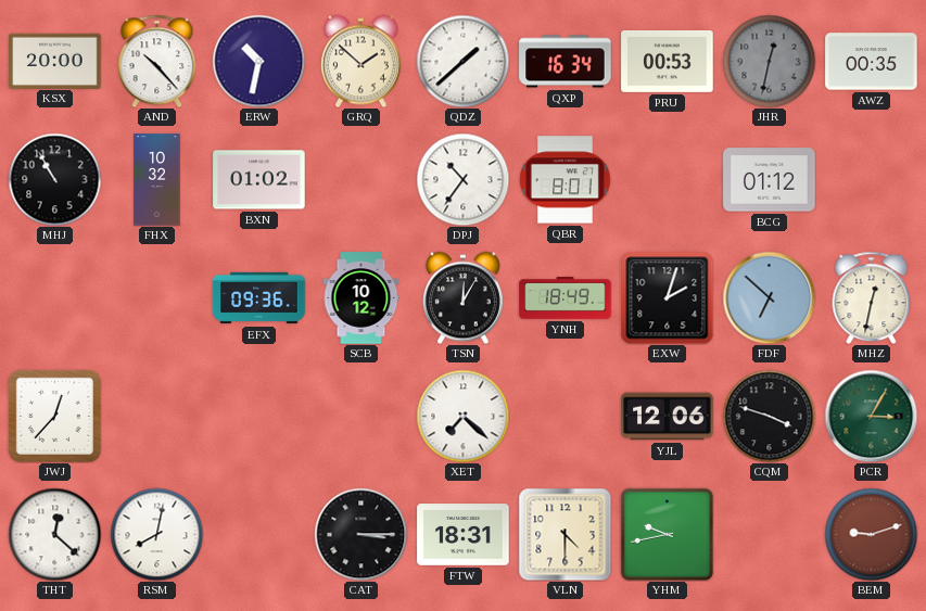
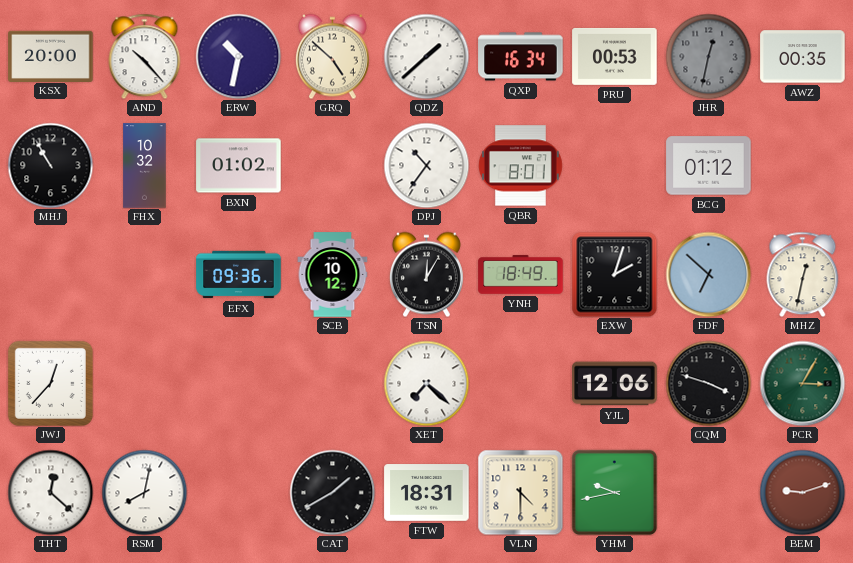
GRQ: 1:52 -> 4:52 (332, 56)
CAT: 3:15 -> 1:40 (332, 492)
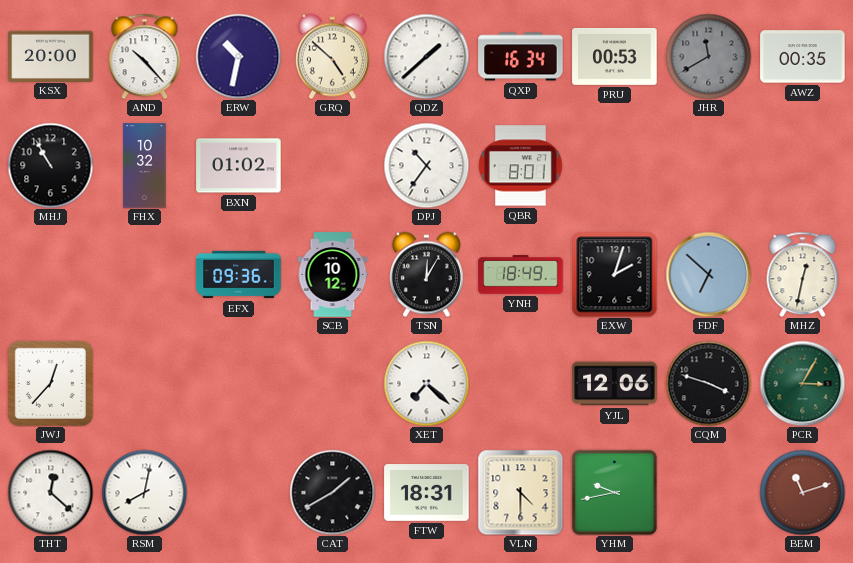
JHR: 12:32 -> 11:40 (708, 56)
BCG: 01:12 -> none (709, 166)
BEM: 9:12 -> 11:12 (802, 492)
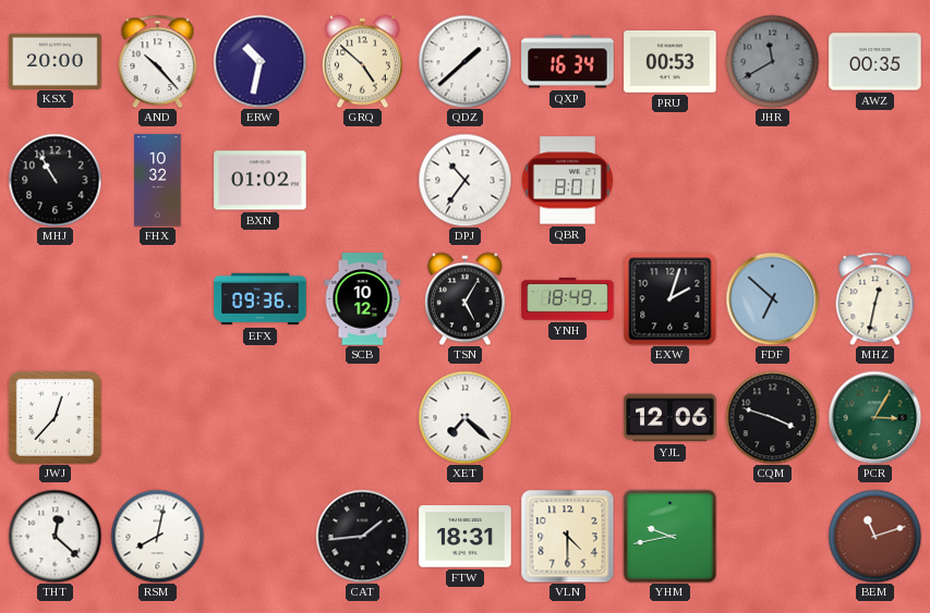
TSN: 12:05 -> 5:05 (464, 298)
CAT: 1:40 -> 1:44 (362, 536)
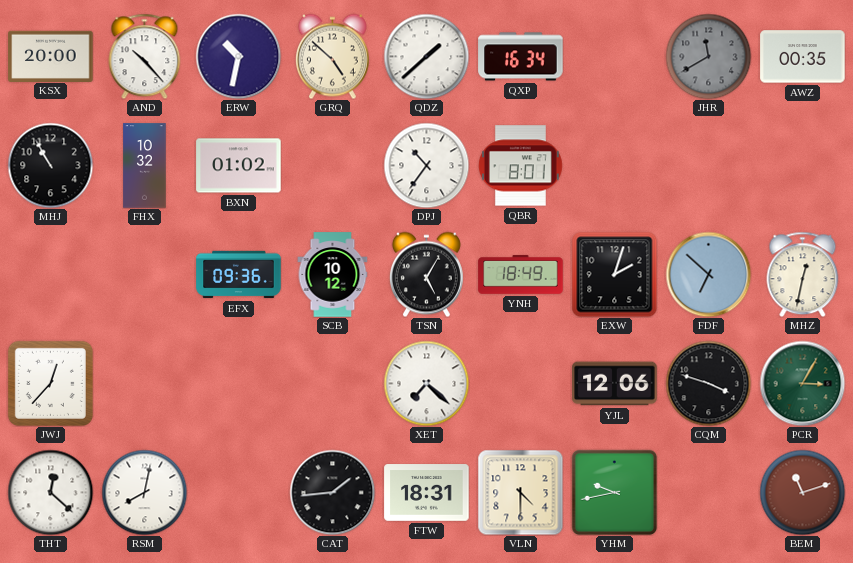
PRU: 00:53 -> none (671, 61)
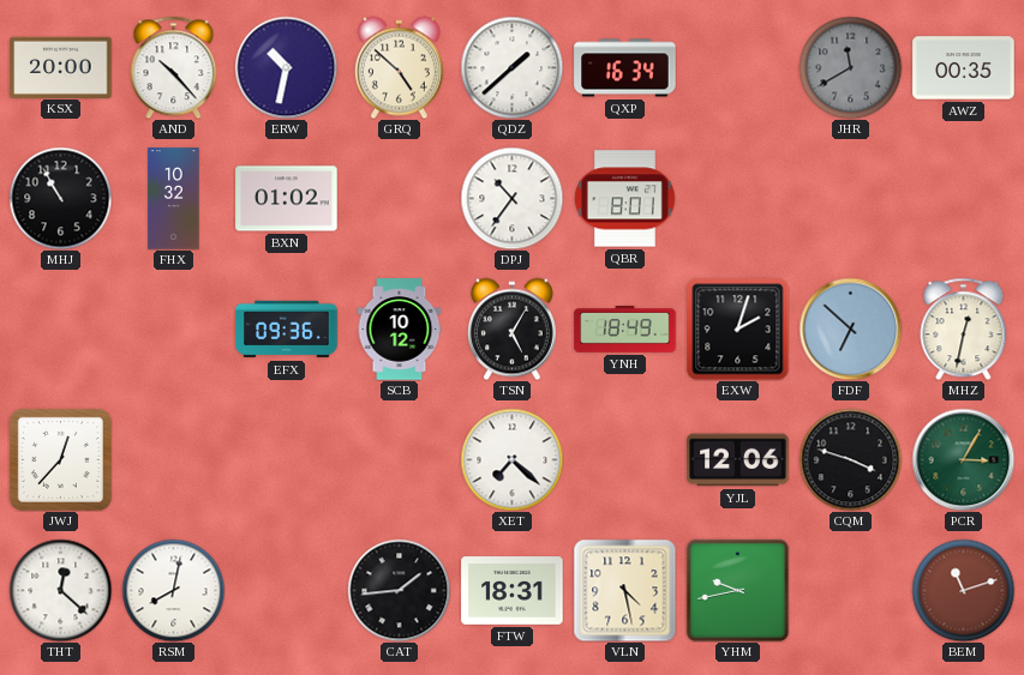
VLN: 4:30 -> 4:28 (624, 590)
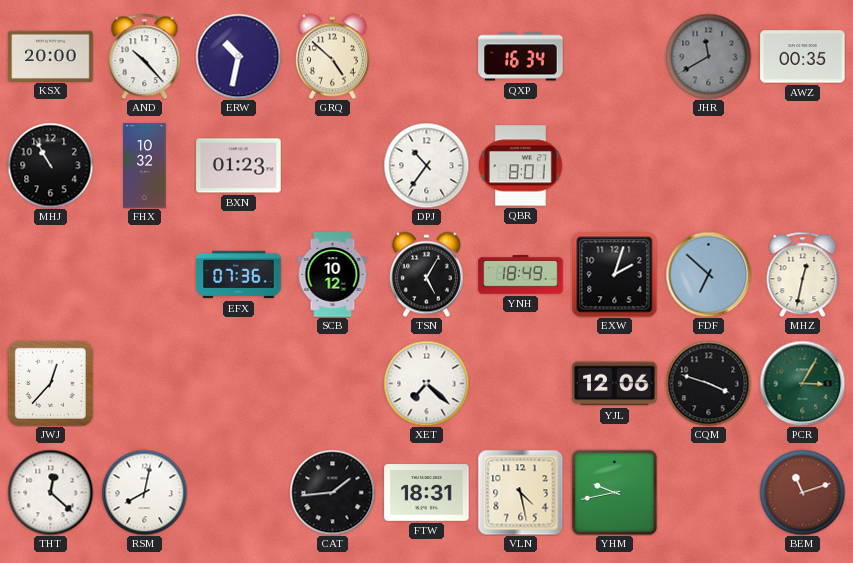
QDZ: 1:38 -> none (511, 67)
BXN: 01:02 -> 01:23 (239, 166)
EFX: 09:36 -> 07:36 (239, 275)
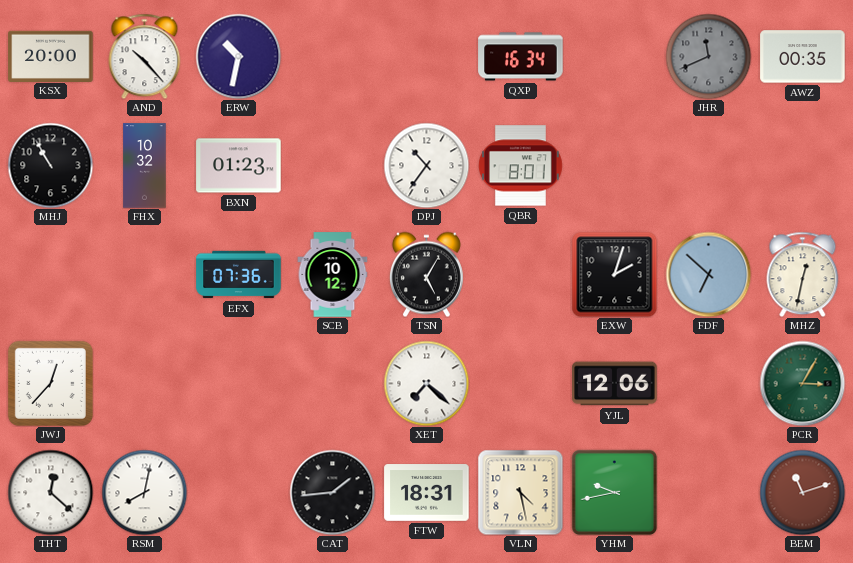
GRQ: 4:52 -> none (332, 56)
JHR: 11:40 -> 11:41 (708, 56)
YNH: 18:49 -> none (521, 275)
CQM: 3:48 -> none (708, 383)
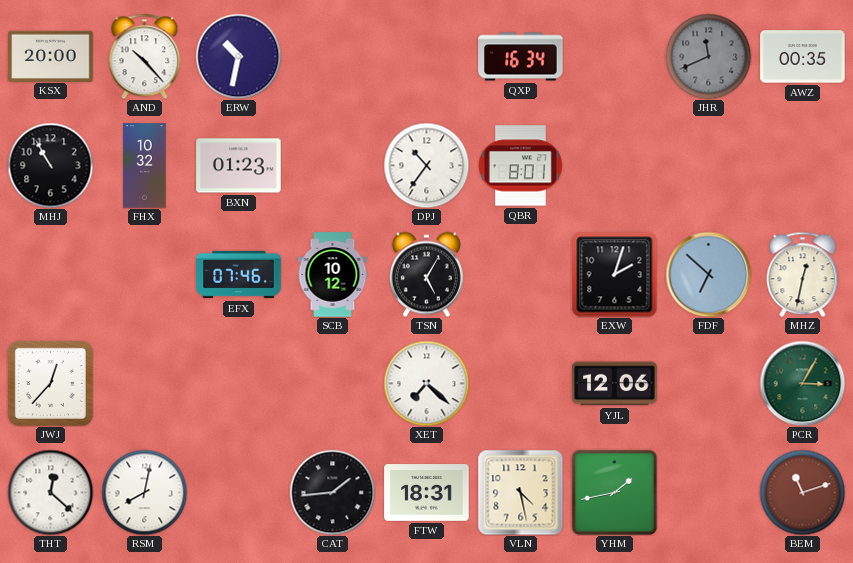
EFX: 07:36 -> 07:46 (239, 275)
YHM: 9:43 -> 1:43 (614, 492)
